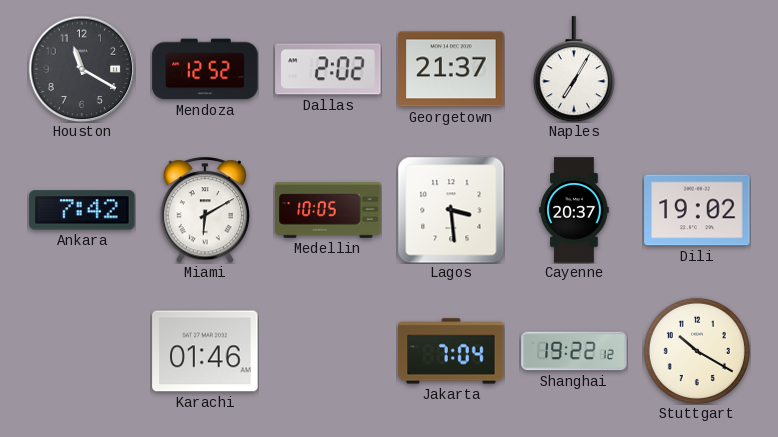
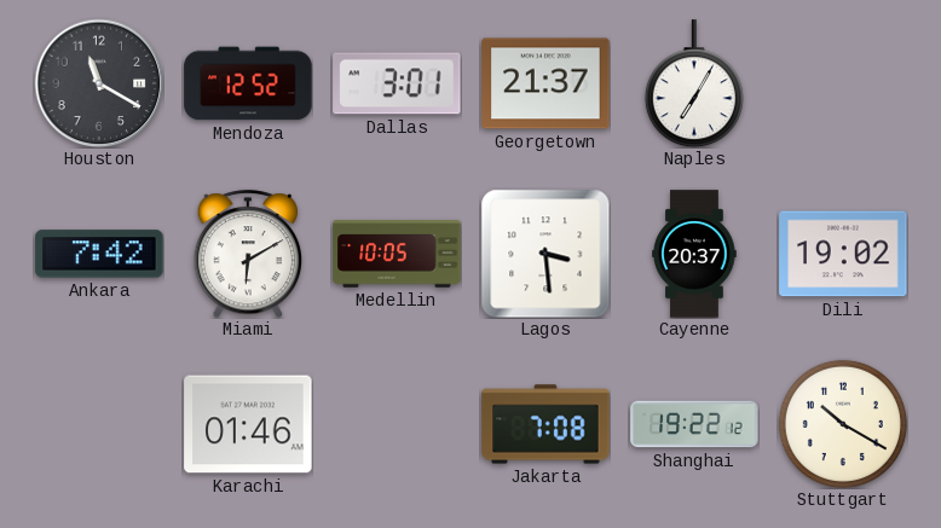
Dallas: 2:02 -> 3:01 (397, 83)
Jakarta: 7:04 -> 7:08 (545, 424)
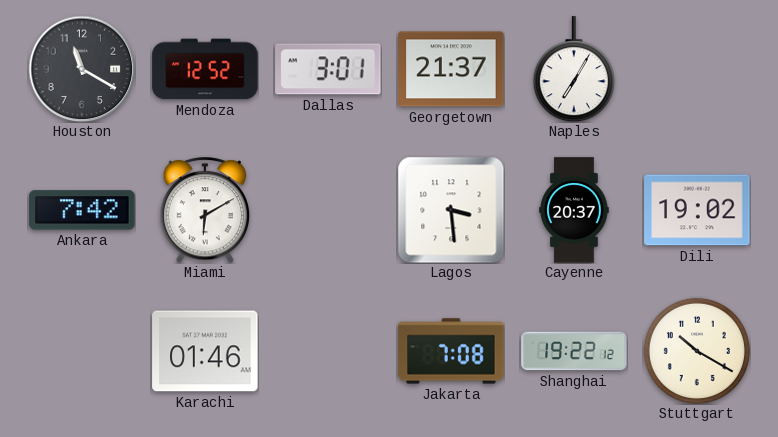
Medellin: 10:05 -> none (397, 254)
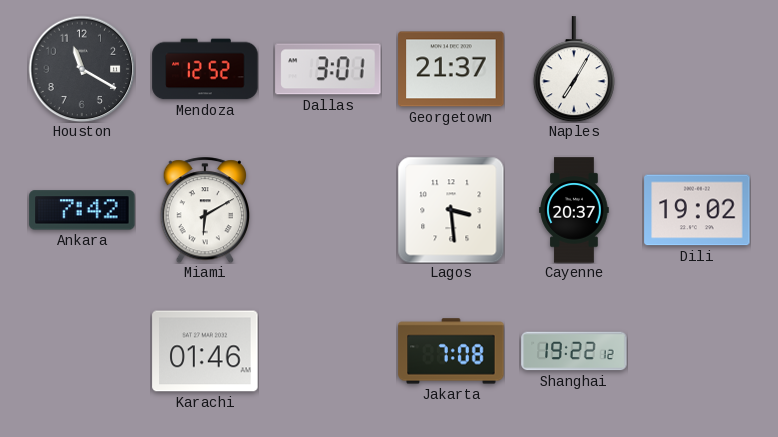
Stuttgart: 10:20 -> none (697, 351)
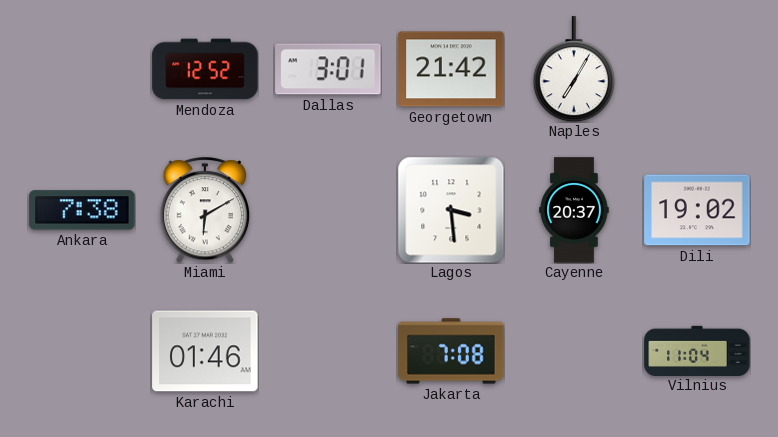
Houston: 11:20 -> none (82, 69)
Georgetown: 21:37 -> 21:42 (451, 69)
Ankara: 7:42 -> 7:38 (82, 210)
Shanghai: 19:22 -> none (574, 351)
Vilnius: none -> 11:04 (697, 350)
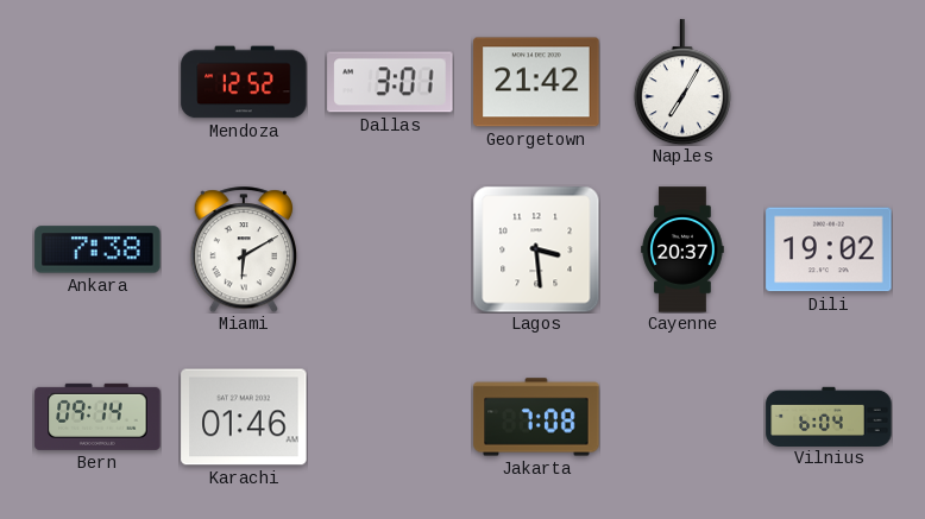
Bern: none -> 09:14 (97, 417)
Vilnius: 11:04 -> 6:04 (829, 416)
